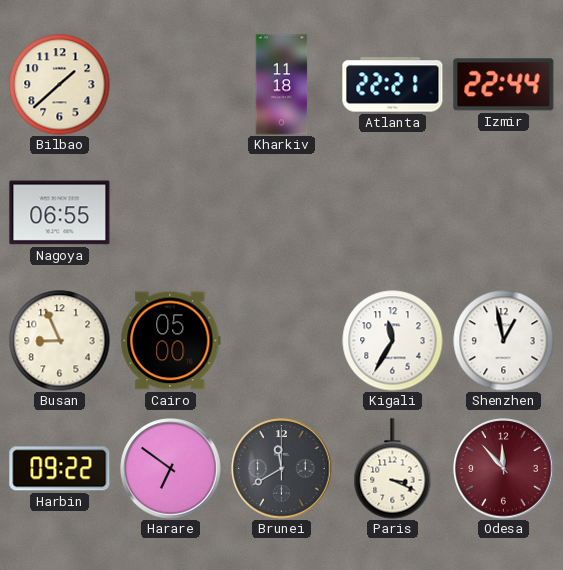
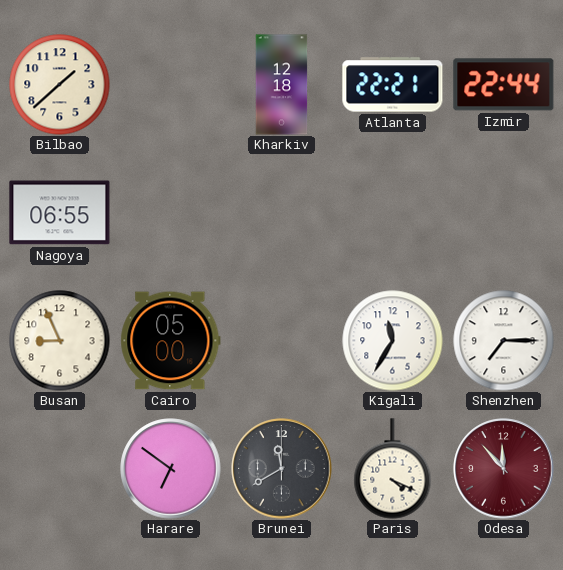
Kharkiv: 11:18 -> 12:18 (282, 85)
Shenzhen: 12:58 -> 7:15 (504, 341)
Harbin: 09:22 -> none (60, 469)
Paris: 3:19 -> 4:19 (393, 469)
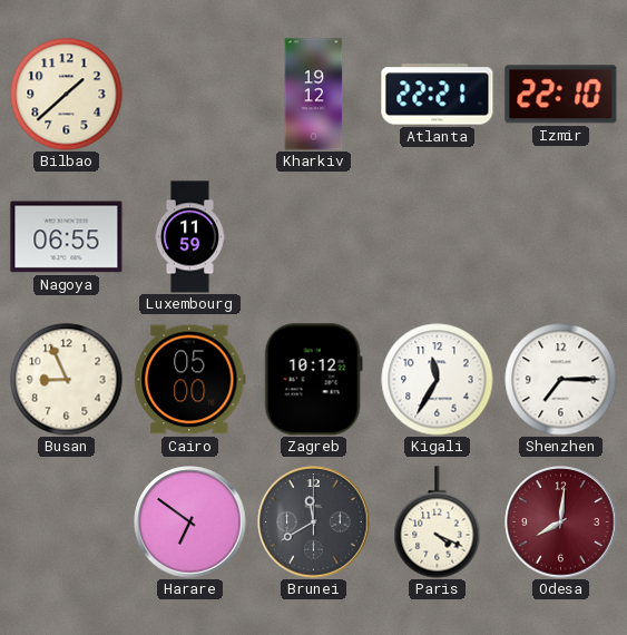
Kharkiv: 12:18 -> 19:12 (314, 95)
Izmir: 22:44 -> 22:10 (561, 95)
Luxembourg: none -> 11:59 (189, 237)
Zagreb: none -> 10:12 (313, 380)
Odesa: 11:53 -> 8:01 (561, 522)
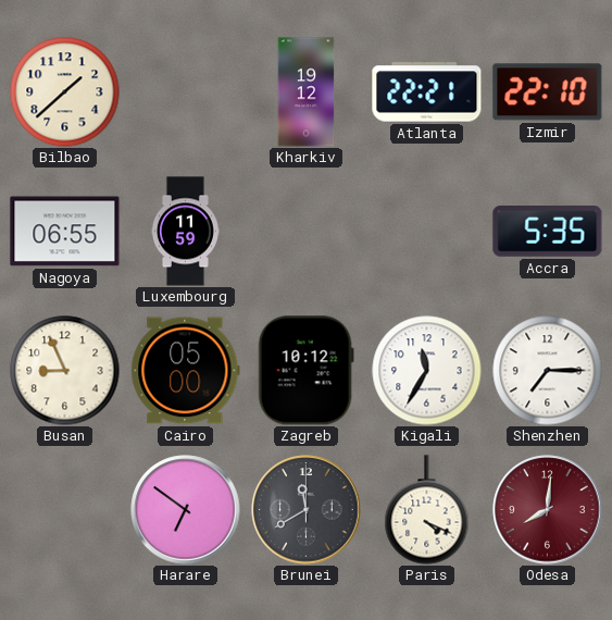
Accra: none -> 5:35 (548, 232)
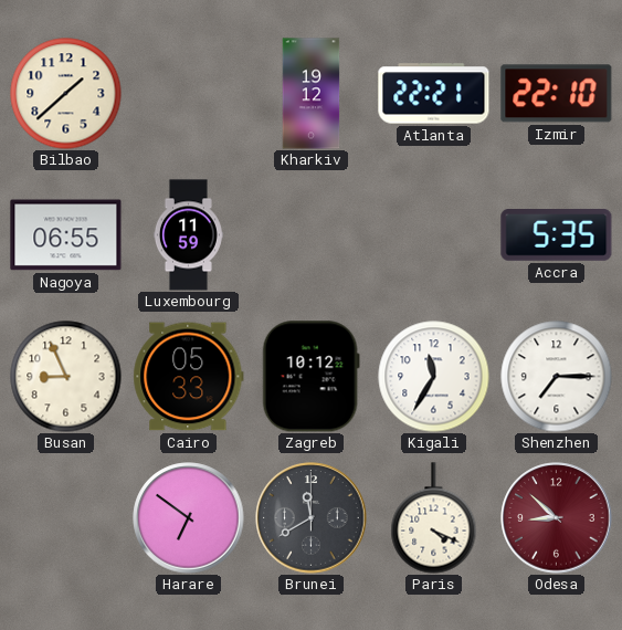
Cairo: 05:00 -> 05:33 (189, 377)
Odesa: 8:01 -> 8:52 (557, 518)
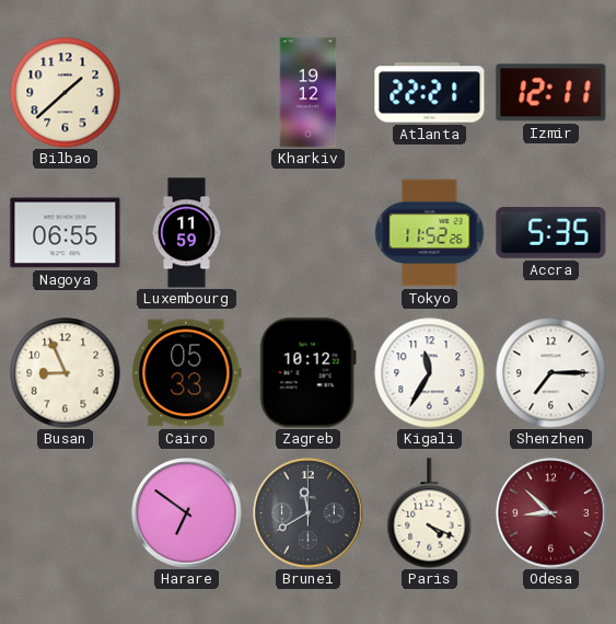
Izmir: 22:10 -> 12:11 (551, 93)
Tokyo: none -> 11:52 (430, 233)
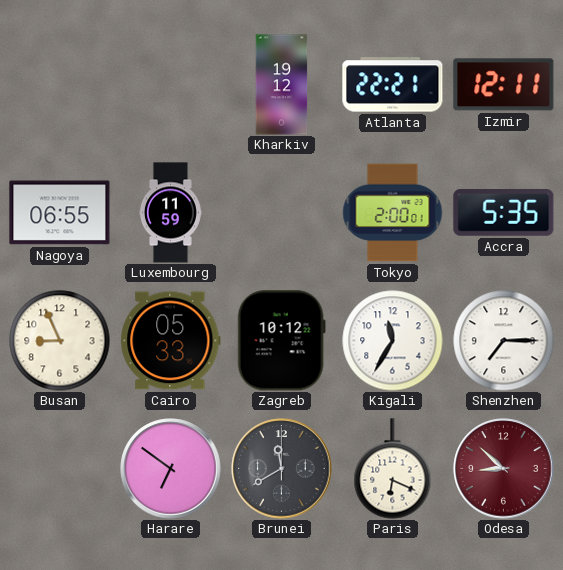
Bilbao: 1:38 -> none (66, 93)
Tokyo: 11:52 -> 2:00 (393, 213)
Paris: 4:19 -> 6:19 (393, 469)
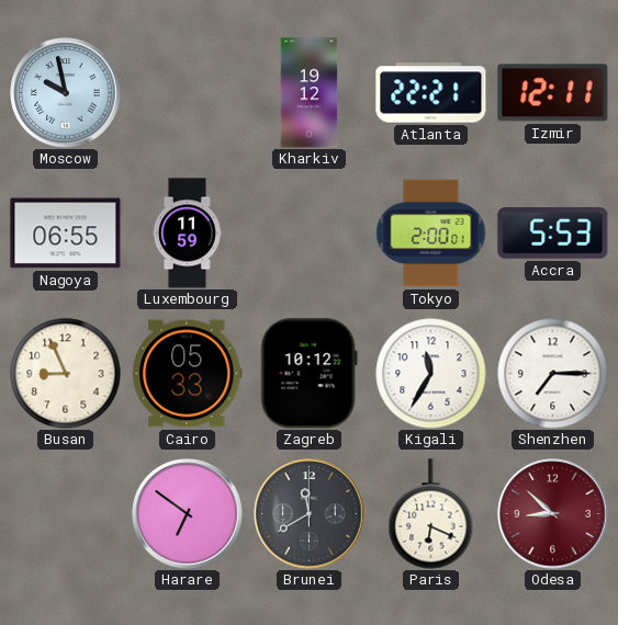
Moscow: none -> 9:58 (66, 93)
Accra: 5:35 -> 5:53 (553, 234)
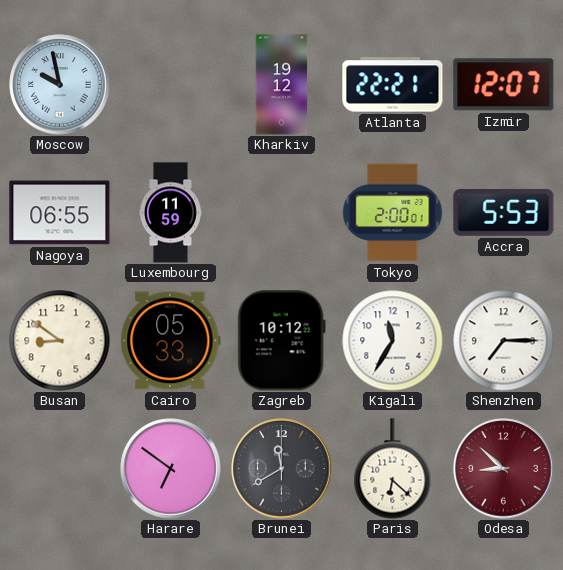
Izmir: 12:11 -> 12:07 (504, 85)
Busan: 8:56 -> 8:51 (60, 341)
Paris: 6:19 -> 6:22 (393, 469)
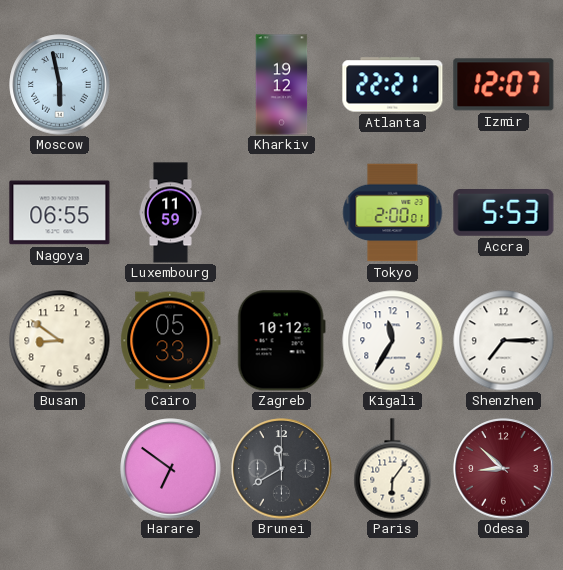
Moscow: 9:58 -> 5:58 (60, 85)
Paris: 6:22 -> 6:06 (393, 469)
